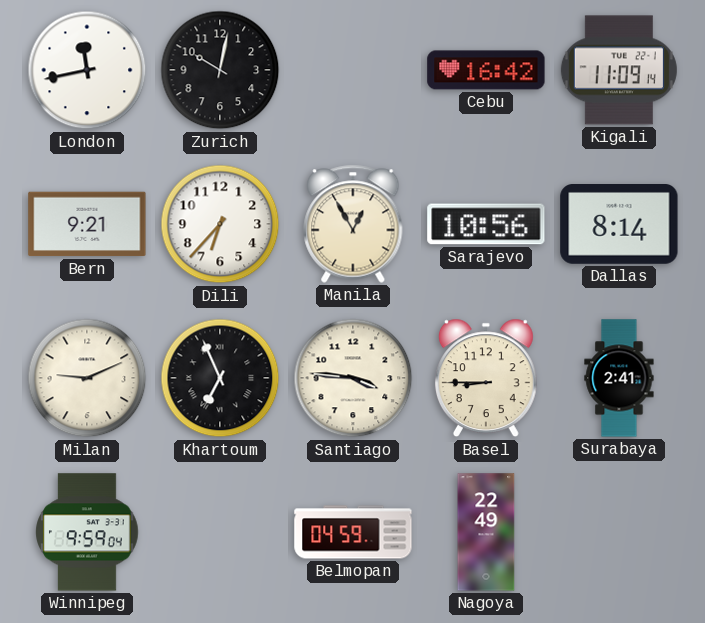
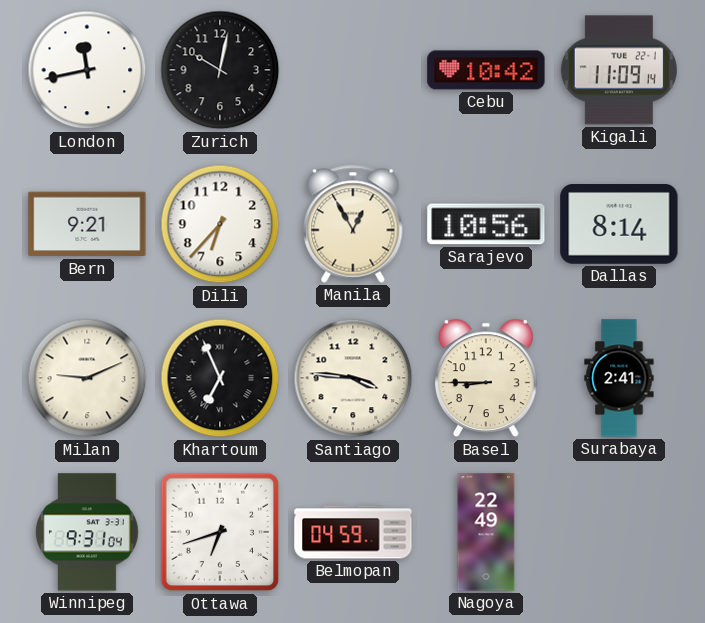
Cebu: 16:42 -> 10:42 (486, 70)
Winnipeg: 9:59 -> 9:31 (87, 532)
Ottawa: none -> 6:42 (220, 532)
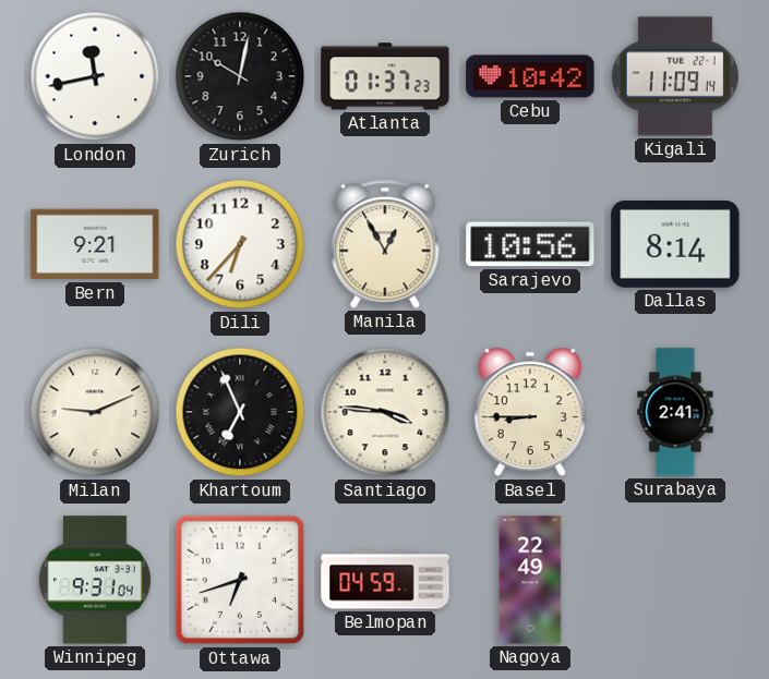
Atlanta: none -> 01:37 (385, 76)
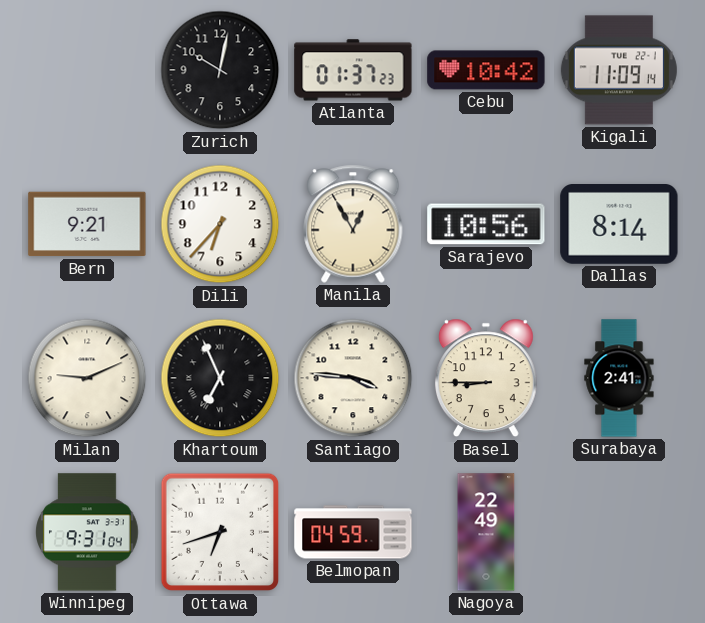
London: 11:43 -> none (95, 76)
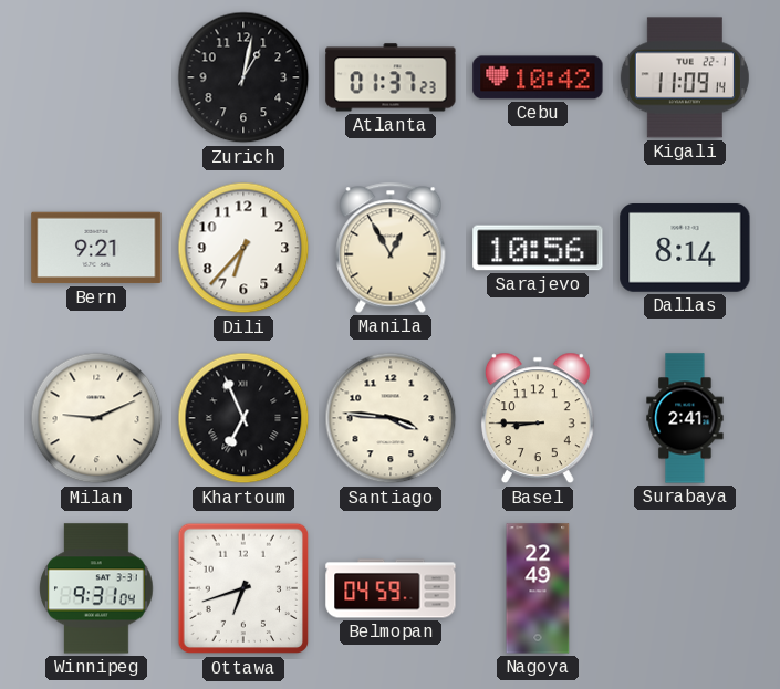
Zurich: 10:02 -> 1:02 (243, 77)
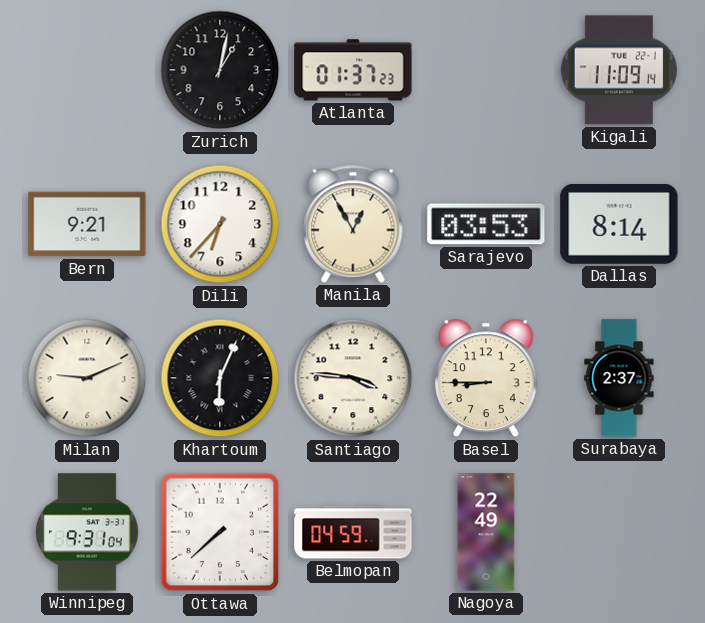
Cebu: 10:42 -> none (538, 77)
Sarajevo: 10:56 -> 03:53 (486, 224)
Khartoum: 6:56 -> 6:04 (220, 378)
Surabaya: 2:41 -> 2:37 (619, 378)
Ottawa: 6:42 -> 7:38 (220, 532)
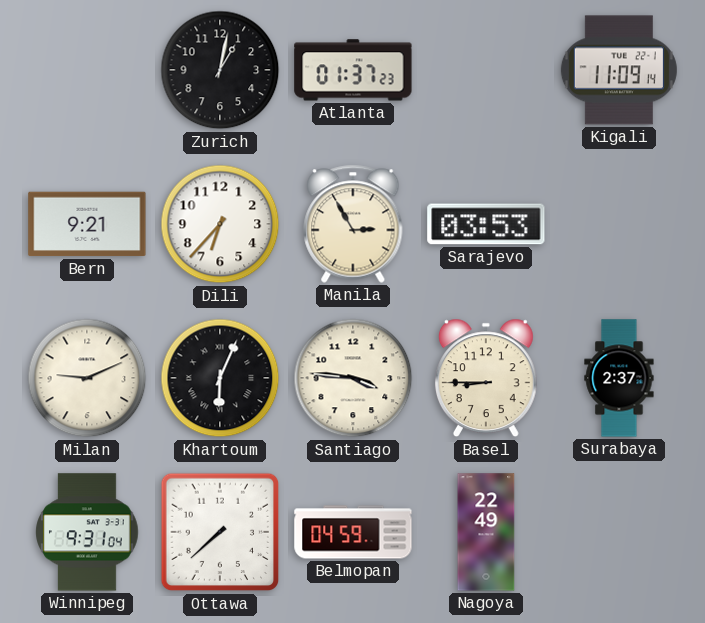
Manila: 12:55 -> 2:55 (353, 224)
Dallas: 8:14 -> none (619, 225)
